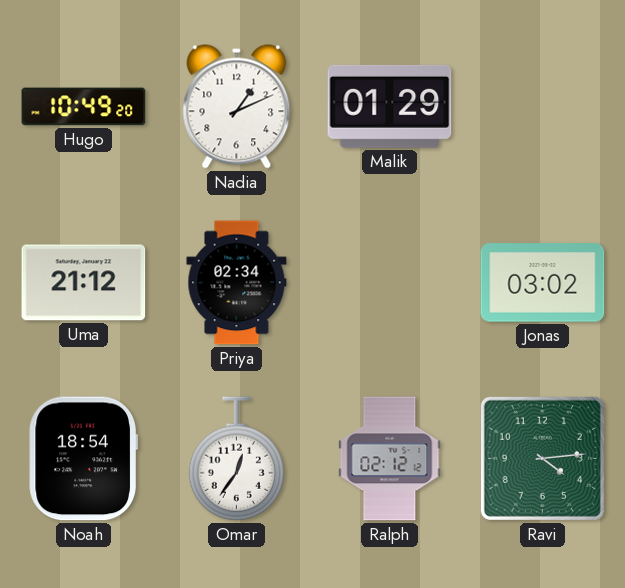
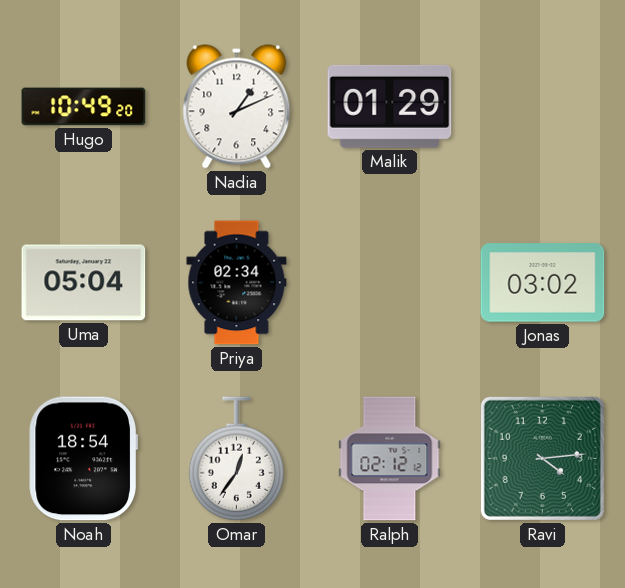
Uma: 21:12 -> 05:04 (84, 283)
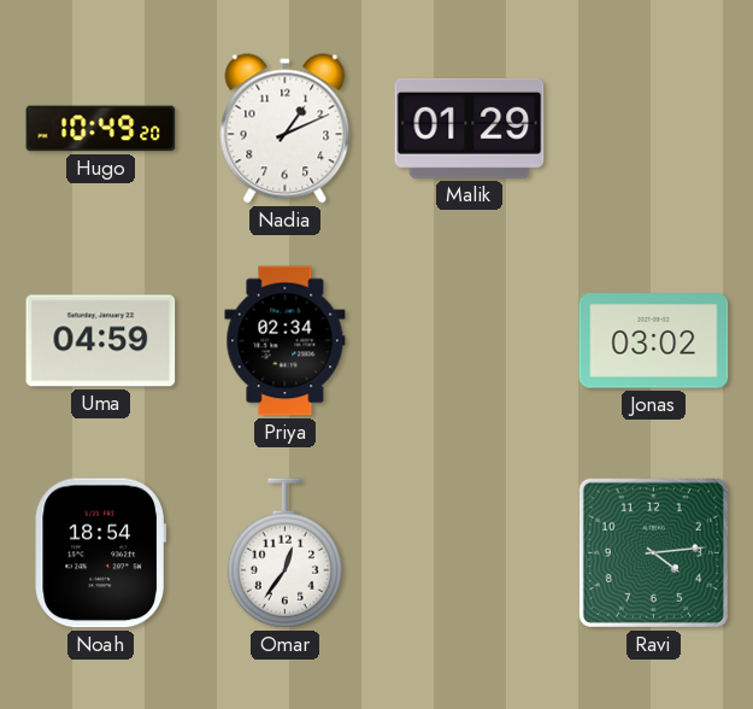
Uma: 05:04 -> 04:59 (101, 341)
Ralph: 02:12 -> none (390, 459)
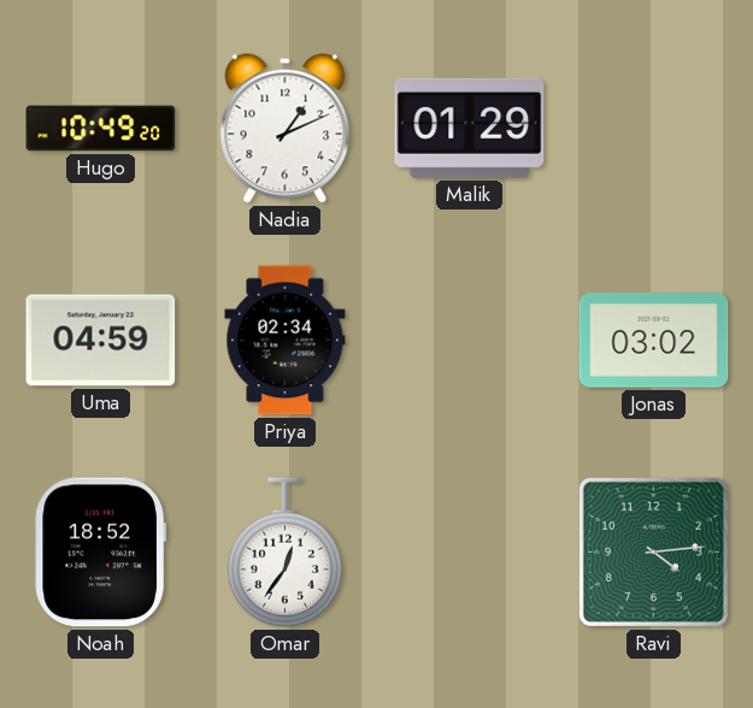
Noah: 18:54 -> 18:52 (100, 553)
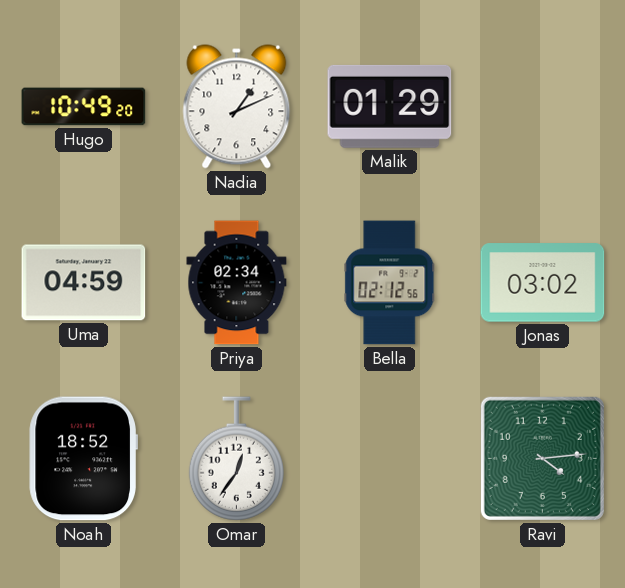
Bella: none -> 02:12 (390, 283)
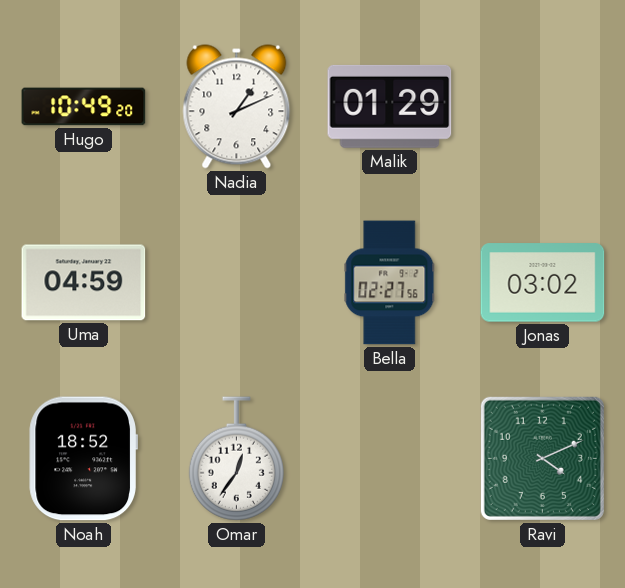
Priya: 02:34 -> none (237, 283)
Bella: 02:12 -> 02:27 (390, 283)
Ravi: 4:14 -> 4:11 (542, 458)
